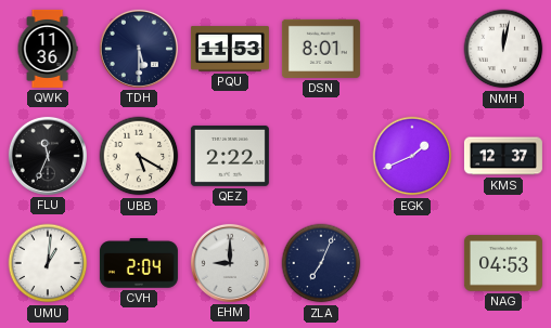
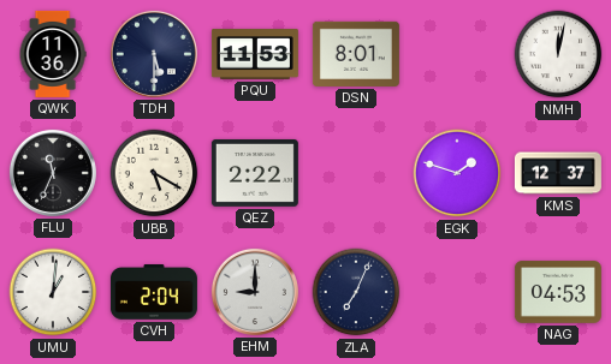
EGK: 1:41 -> 1:48 (457, 173)
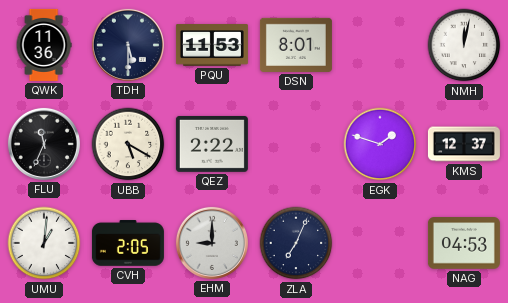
CVH: 2:04 -> 2:05 (128, 243)
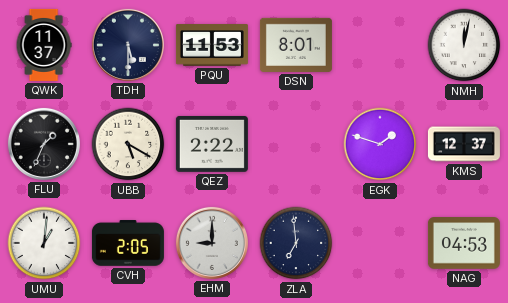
QWK: 11:36 -> 11:37 (44, 45)
FLU: 11:34 -> 1:34 (44, 144)
ZLA: 7:04 -> 6:59 (296, 243)
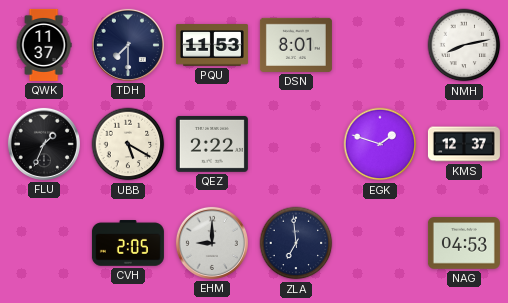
TDH: 5:30 -> 7:30 (128, 45)
NMH: 12:02 -> 8:13 (464, 45)
UMU: 1:01 -> none (44, 243)
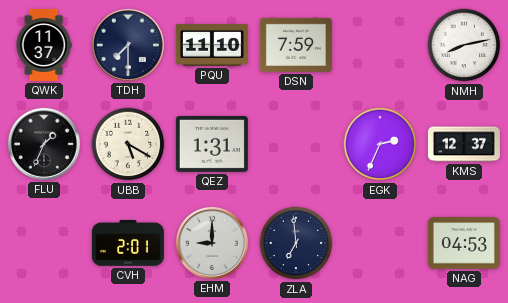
PQU: 11:53 -> 11:10 (212, 45)
DSN: 8:01 -> 7:59 (296, 45)
QEZ: 2:22 -> 1:31 (212, 144)
EGK: 1:48 -> 2:34 (380, 144)
CVH: 2:05 -> 2:01 (128, 243)
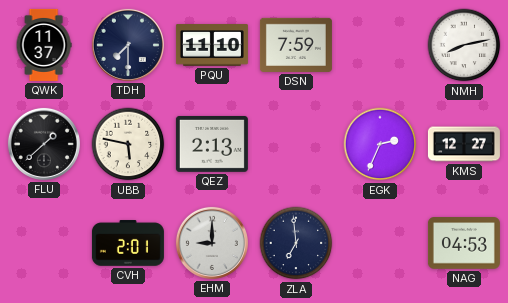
FLU: 1:34 -> 1:38 (44, 144)
UBB: 5:20 -> 5:47 (128, 144)
QEZ: 1:31 -> 2:13 (212, 144)
KMS: 12:37 -> 12:27 (464, 144)
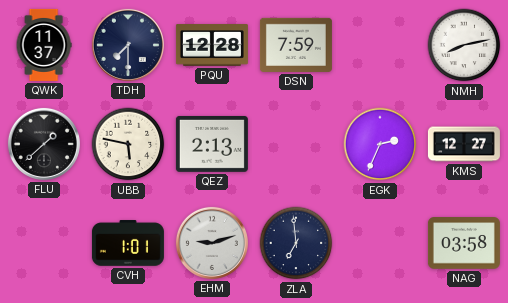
PQU: 11:10 -> 12:28 (212, 45)
CVH: 2:01 -> 1:01 (128, 243)
EHM: 9:00 -> 9:12 (212, 243)
NAG: 04:53 -> 03:58 (464, 243)
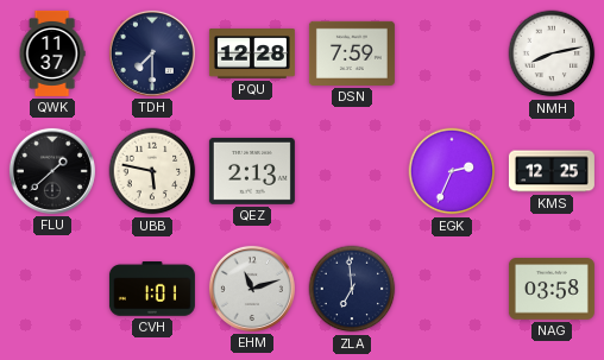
KMS: 12:27 -> 12:25 (552, 171)
EHM: 9:12 -> 11:12 (252, 289)
